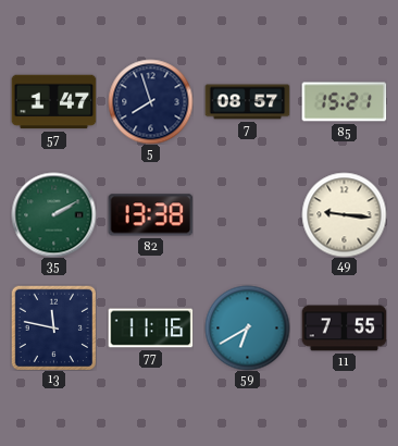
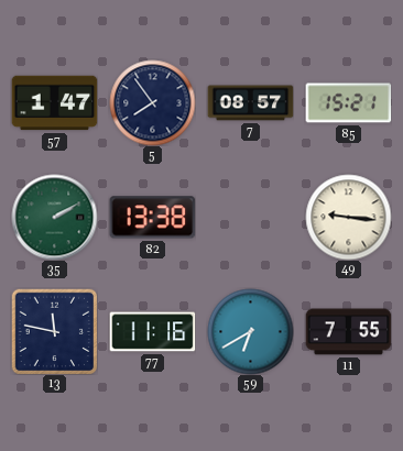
5: 7:57 -> 7:54 (152, 102)
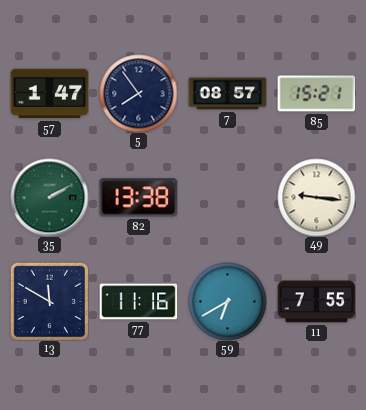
13: 11:47 -> 11:50 (49, 301)
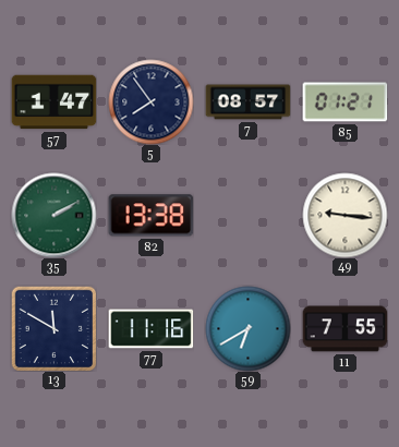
85: 15:21 -> 01:21 (344, 102)
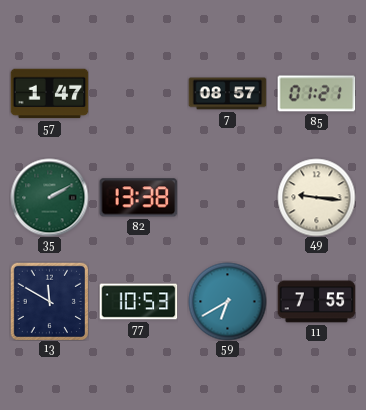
5: 7:54 -> none (150, 101)
77: 11:16 -> 10:53 (138, 302)
